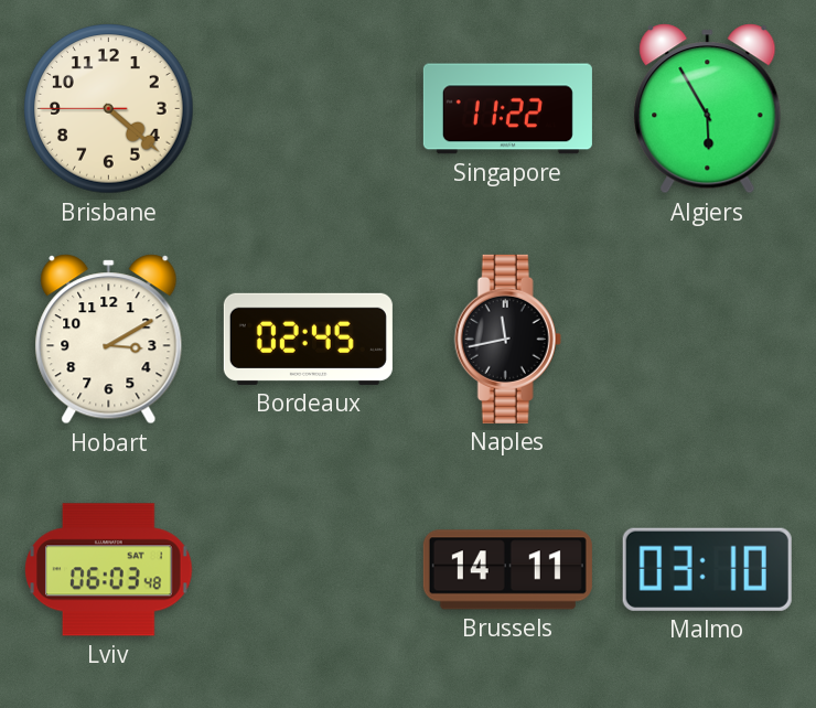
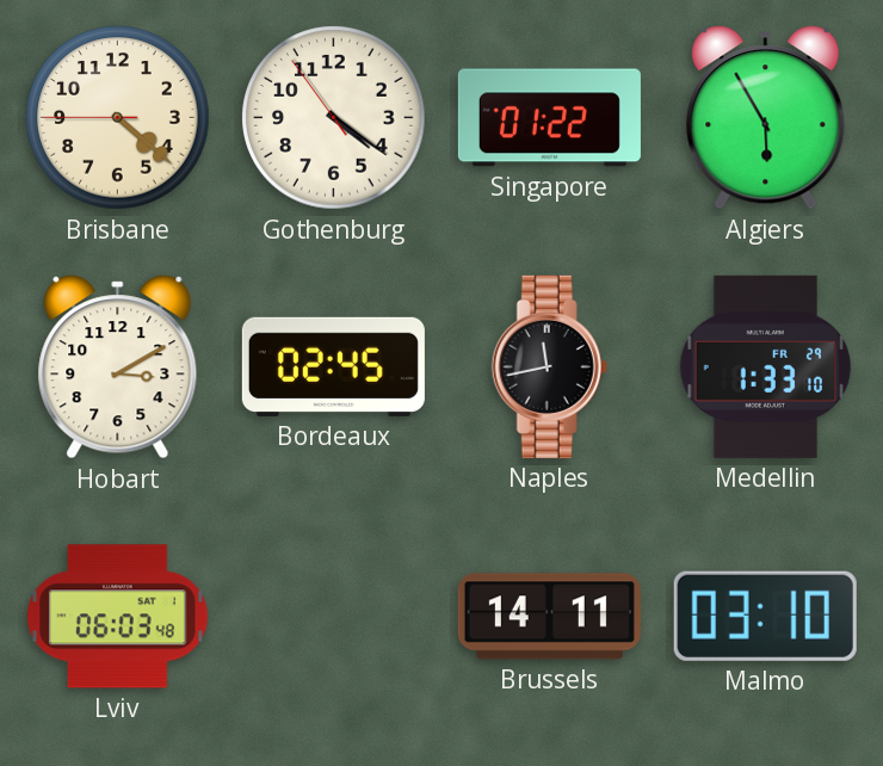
Gothenburg: none -> 4:20 (334, 118)
Singapore: 11:22 -> 01:22 (549, 118)
Medellin: none -> 1:33 (766, 366)
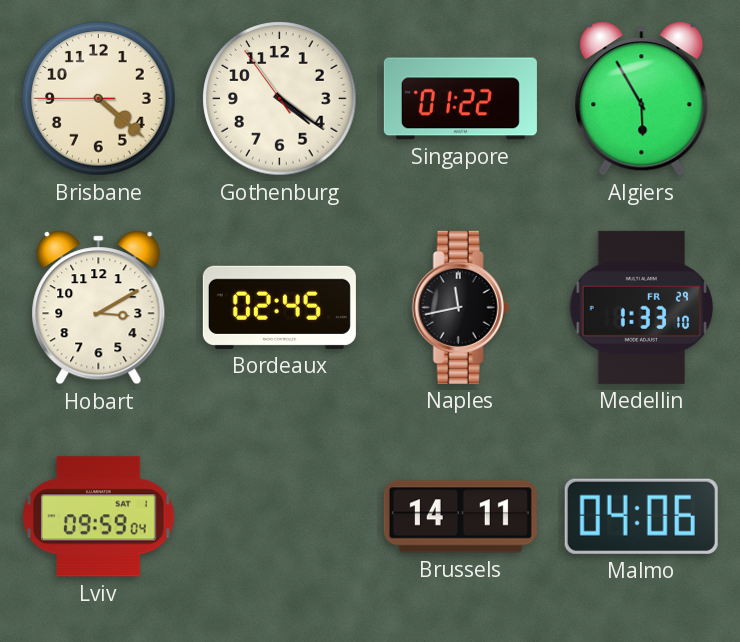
Lviv: 06:03 -> 09:59 (99, 517)
Malmo: 03:10 -> 04:06 (641, 516)
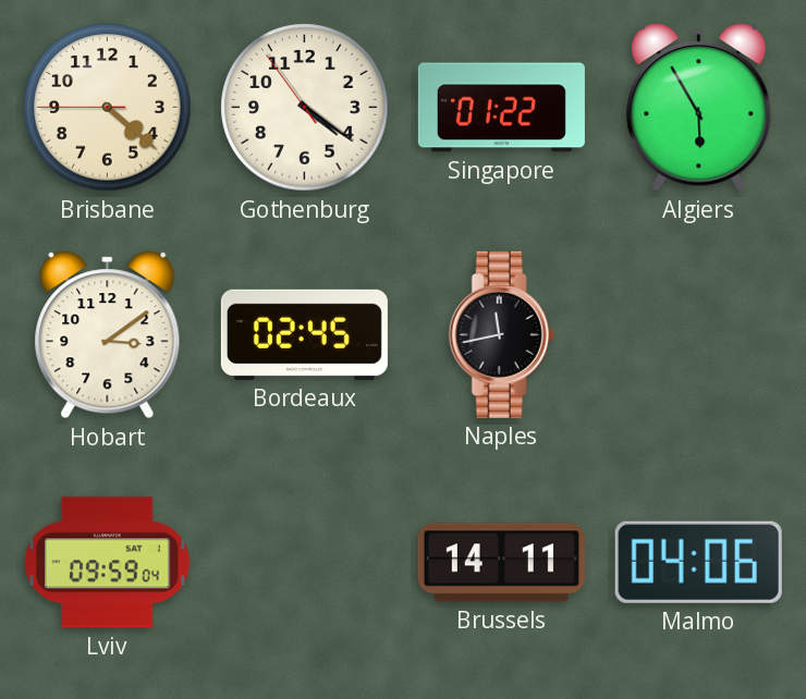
Hobart: 3:10 -> 3:09 (108, 335)
Medellin: 1:33 -> none (642, 307)
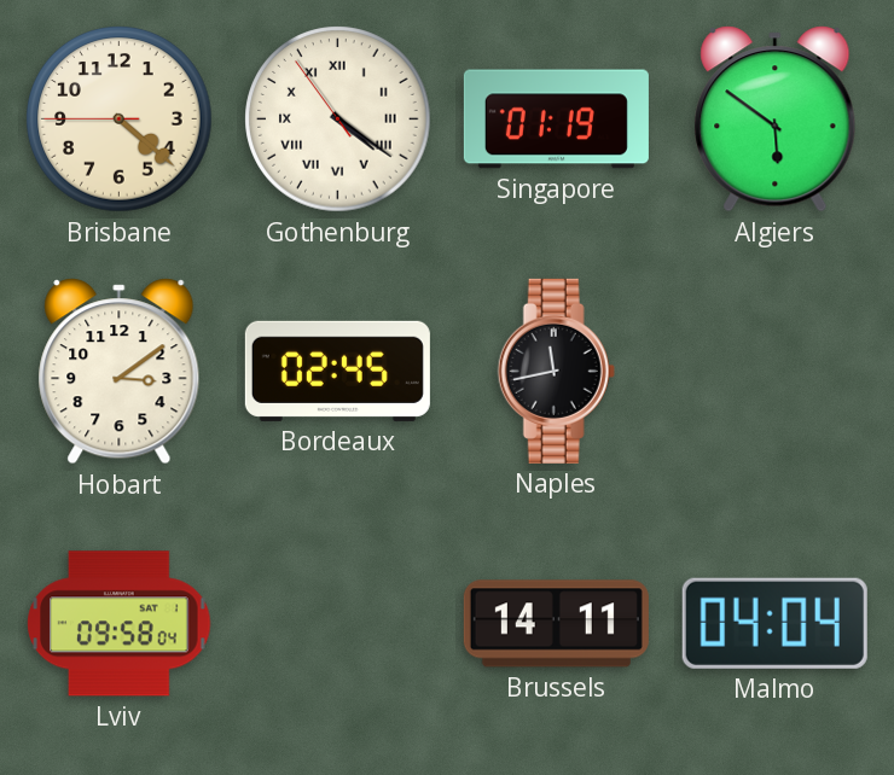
Gothenburg numerals: Arabic -> Roman (338, 120)
Singapore: 01:22 -> 01:19 (556, 120)
Algiers: 5:55 -> 5:51 (776, 120)
Lviv: 09:59 -> 09:58 (120, 624)
Malmo: 04:06 -> 04:04 (774, 623)
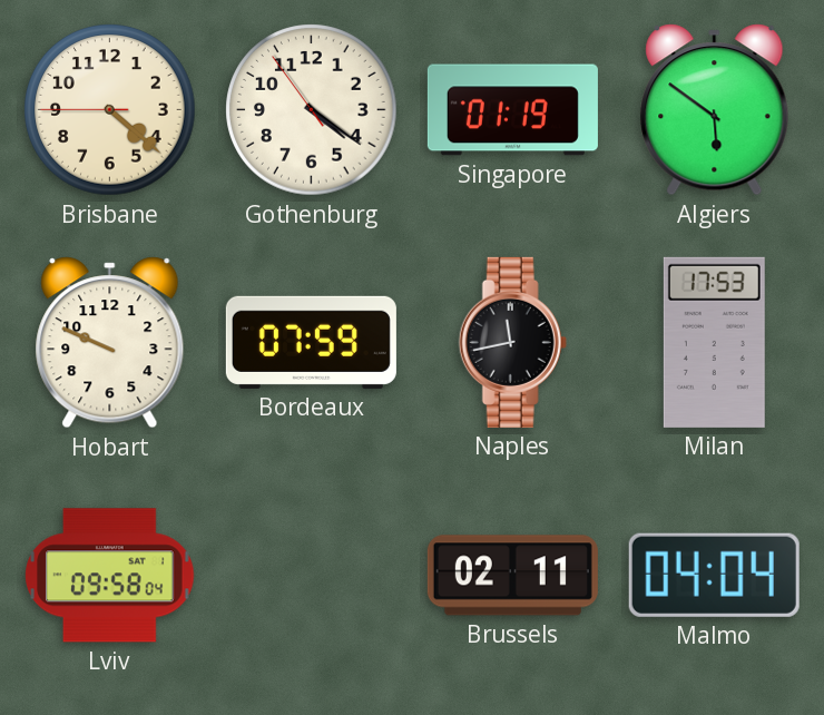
Gothenburg numerals: Roman -> Arabic (312, 110)
Hobart: 3:09 -> 9:49 (110, 343)
Bordeaux: 02:45 -> 07:59 (311, 342)
Milan: none -> 17:53 (714, 342)
Brussels: 14:11 -> 02:11 (512, 576)
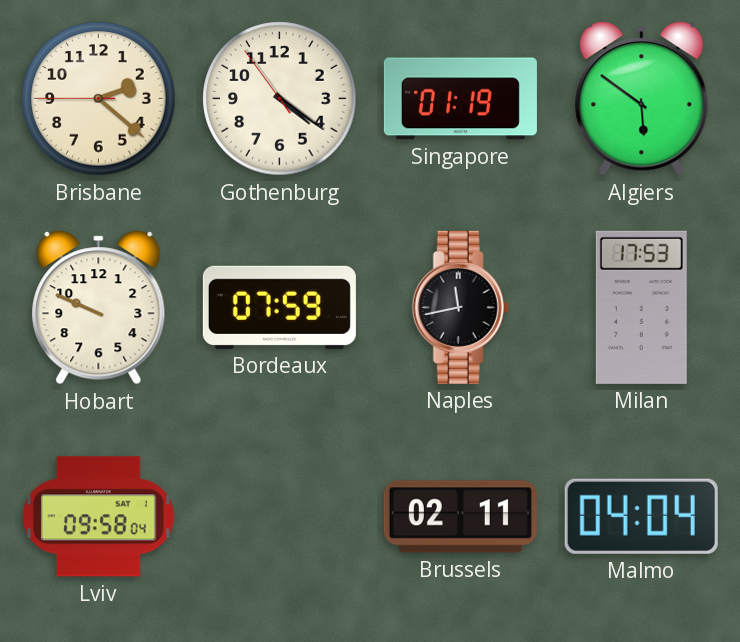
Brisbane: 4:21 -> 2:21 (99, 99)
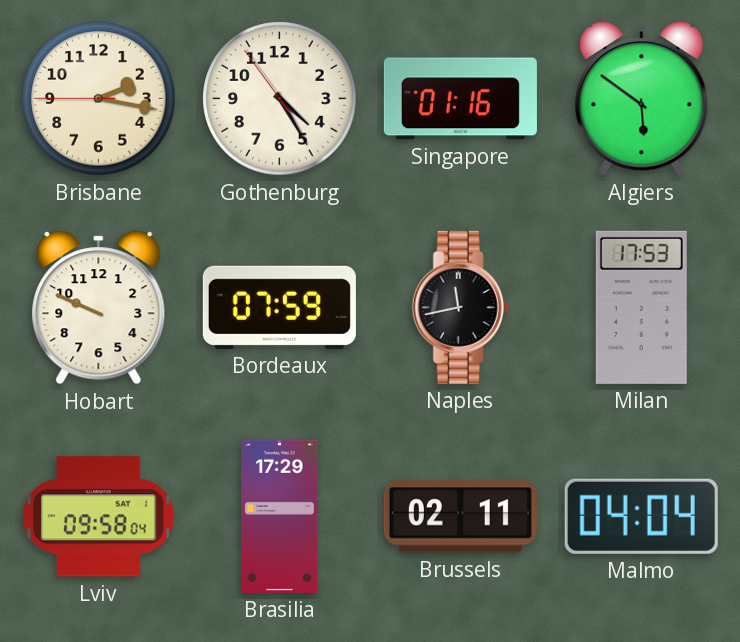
Brisbane: 2:21 -> 2:16 (99, 99)
Gothenburg: 4:20 -> 4:24 (280, 99)
Singapore: 01:19 -> 01:16 (460, 99)
Brasilia: none -> 17:29 (280, 516)
